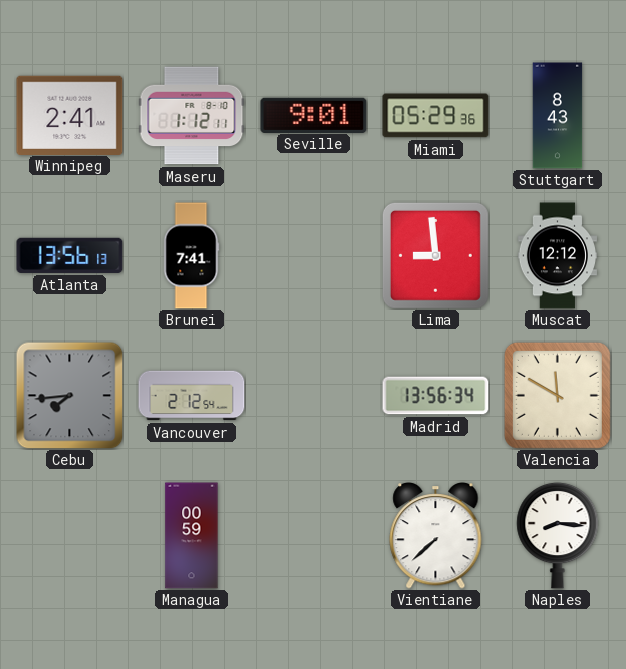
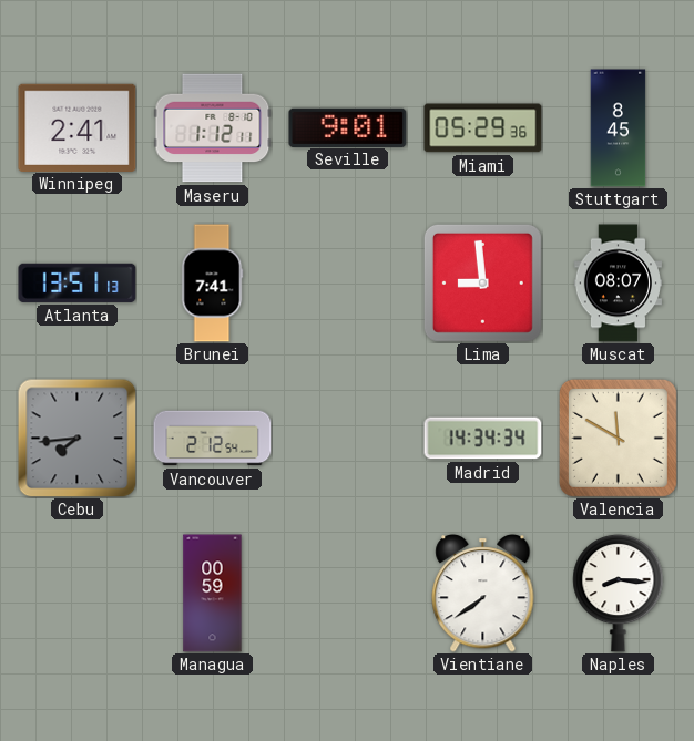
Stuttgart: 8:43 -> 8:45 (619, 128)
Atlanta: 13:56 -> 13:51 (78, 282)
Muscat: 12:12 -> 08:07 (618, 284)
Madrid: 13:56 -> 14:34 (483, 439)
Vientiane: 7:38 -> 7:39 (483, 594)
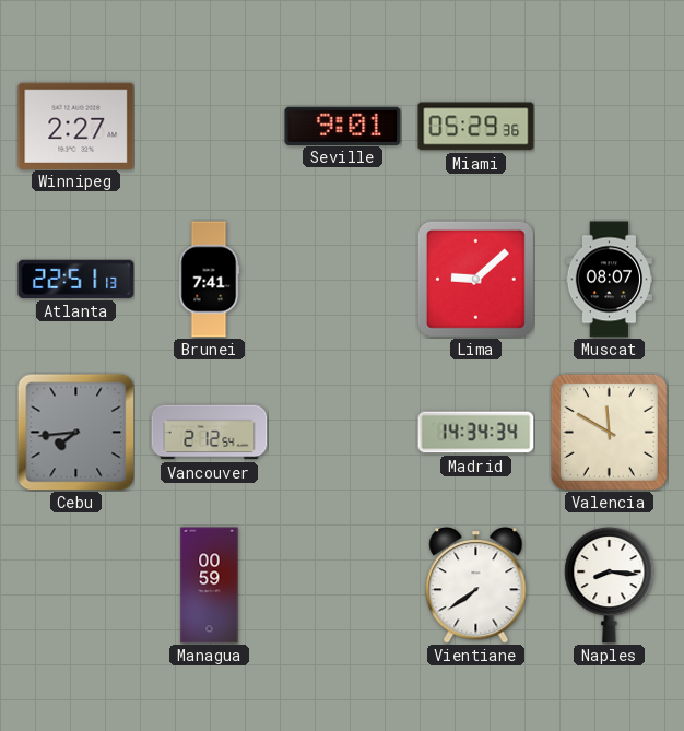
Winnipeg: 2:41 -> 2:27 (76, 126)
Maseru: 1:12 -> none (213, 128)
Stuttgart: 8:45 -> none (619, 128)
Atlanta: 13:51 -> 22:51 (76, 279)
Lima: 8:59 -> 9:08 (475, 279)
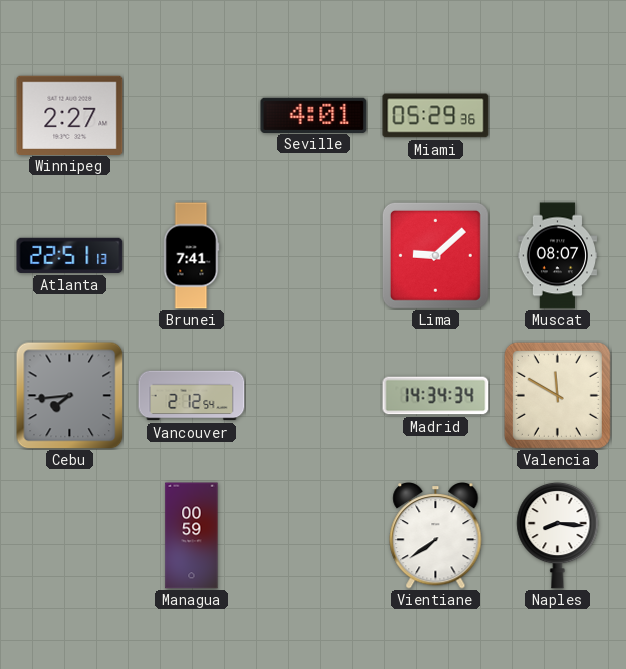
Seville: 9:01 -> 4:01 (314, 115)
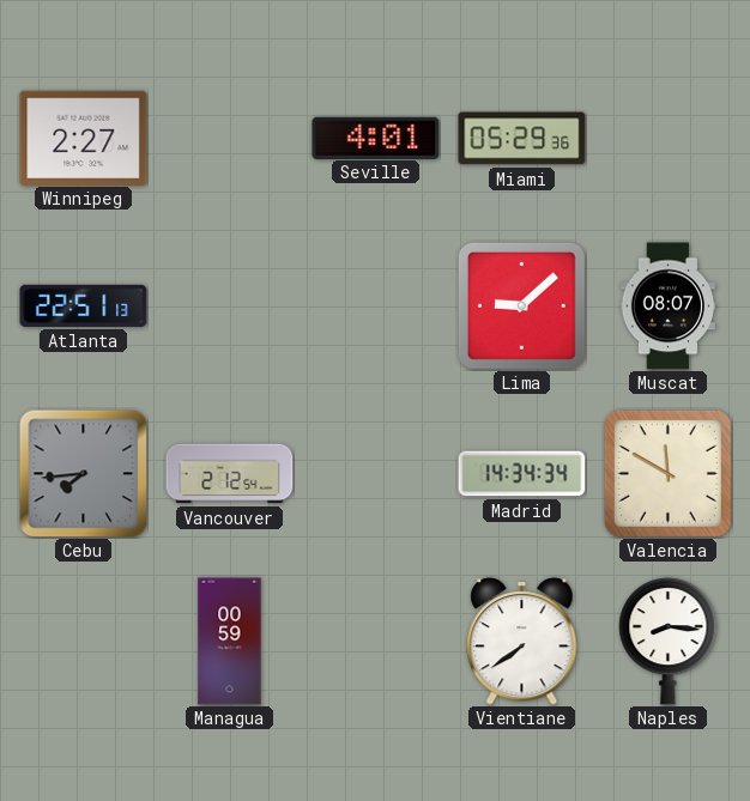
Brunei: 7:41 -> none (191, 256)
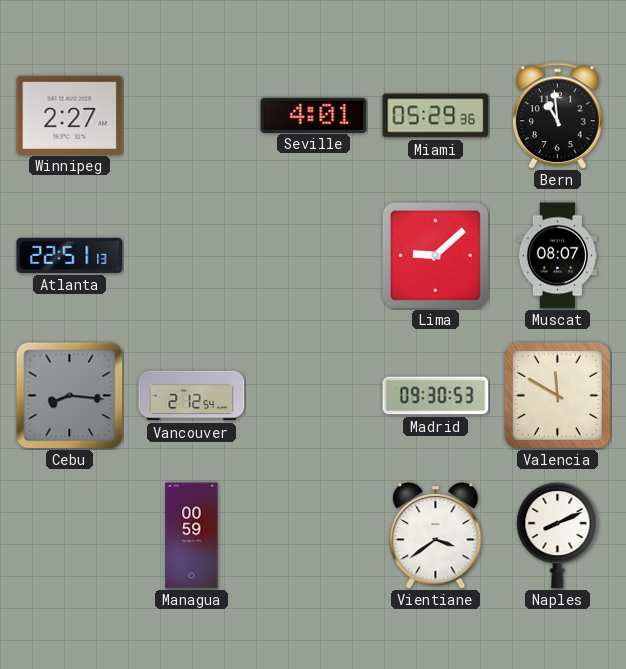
Bern: none -> 10:59 (557, 116)
Cebu: 7:44 -> 8:16 (69, 395)
Madrid: 14:34 -> 09:30 (436, 396)
Vientiane: 7:39 -> 3:39 (436, 536)
Naples: 8:16 -> 8:11 (558, 535)
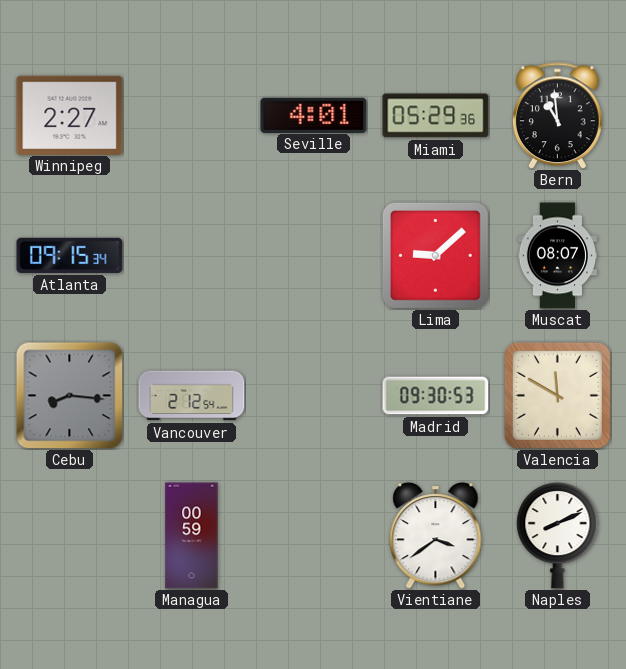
Atlanta: 22:51 -> 09:15 (70, 255)
